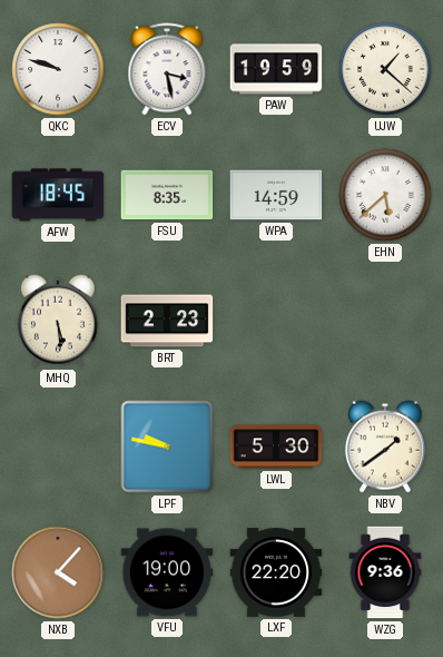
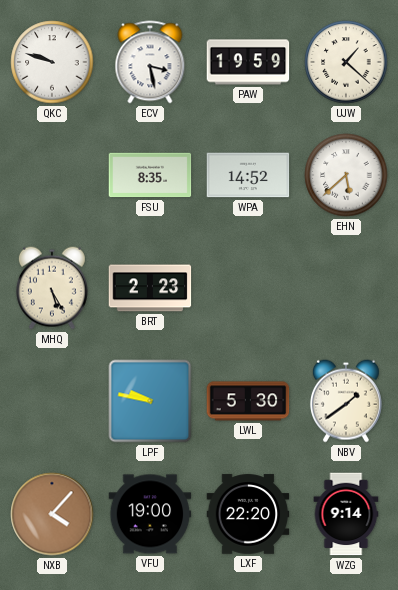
AFW: 18:45 -> none (58, 195)
WPA: 14:59 -> 14:52 (248, 175)
MHQ: 5:29 -> 5:25 (52, 288)
WZG: 9:36 -> 9:14 (346, 514)
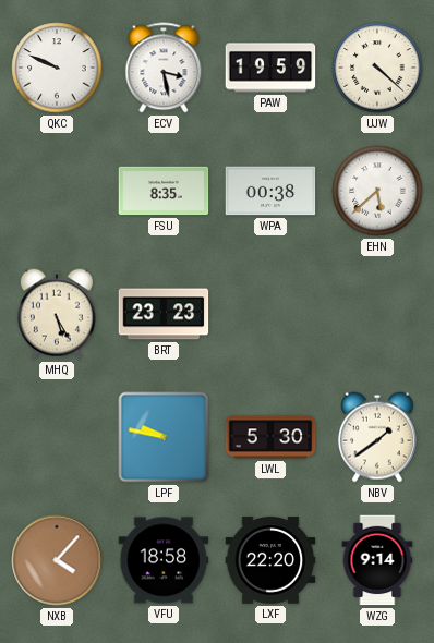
QKC: 9:48 -> 9:49 (57, 68)
UJW: 1:22 -> 4:22 (377, 68)
WPA: 14:52 -> 00:38 (270, 191)
BRT: 2:23 -> 23:23 (164, 314)
VFU: 19:00 -> 18:58 (164, 560)
